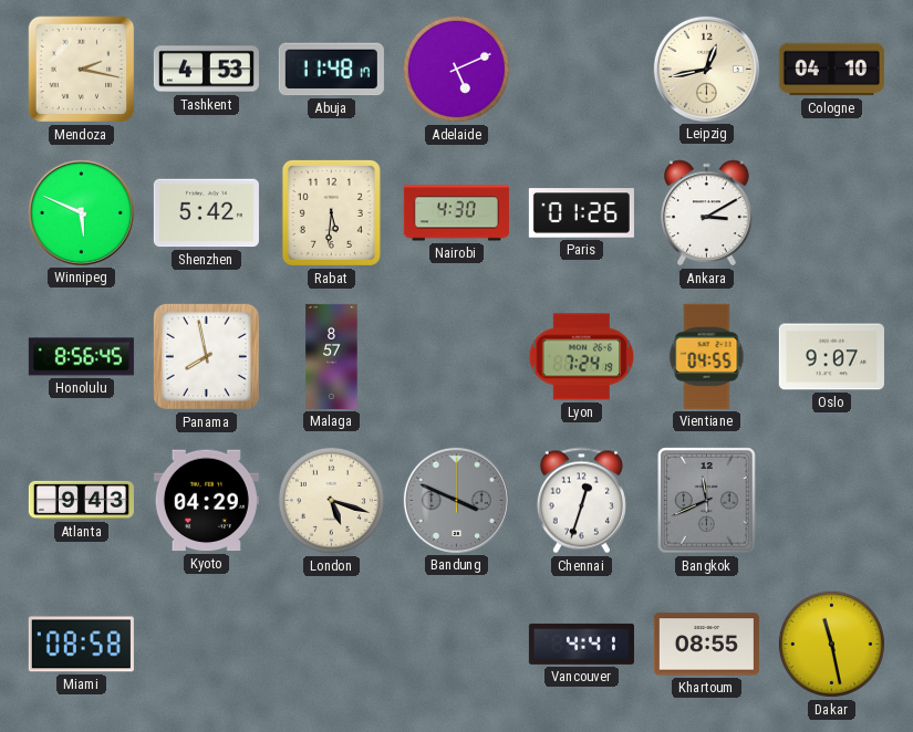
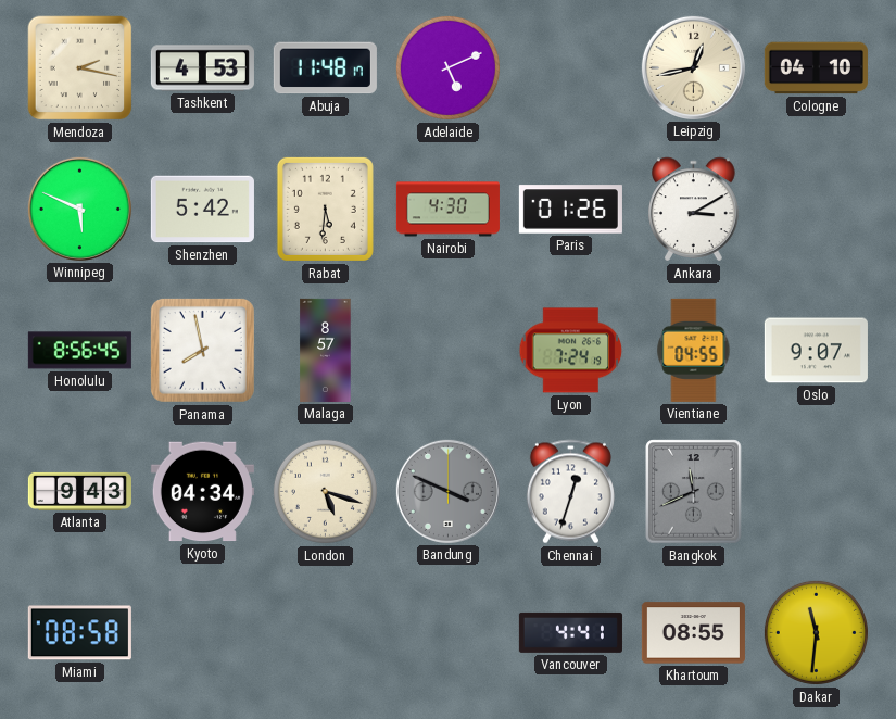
Kyoto: 04:29 -> 04:34 (202, 492)
Dakar: 11:28 -> 11:31 (816, 632)
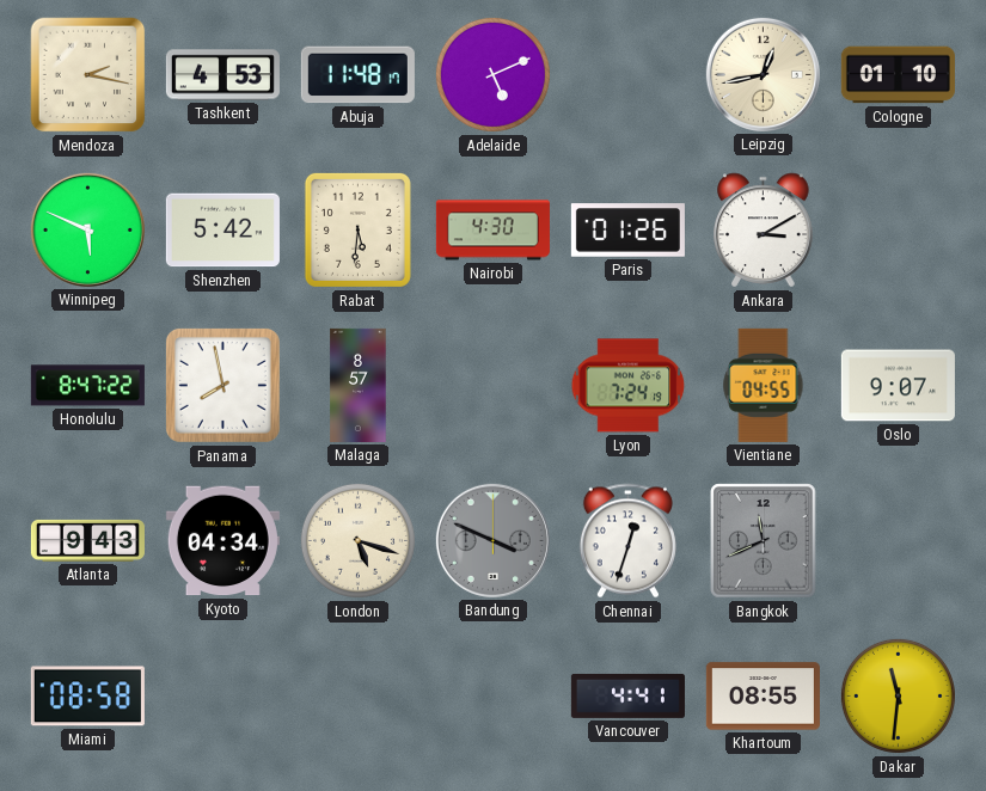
Cologne: 04:10 -> 01:10 (898, 75)
Honolulu: 8:56 -> 8:47 (87, 386)
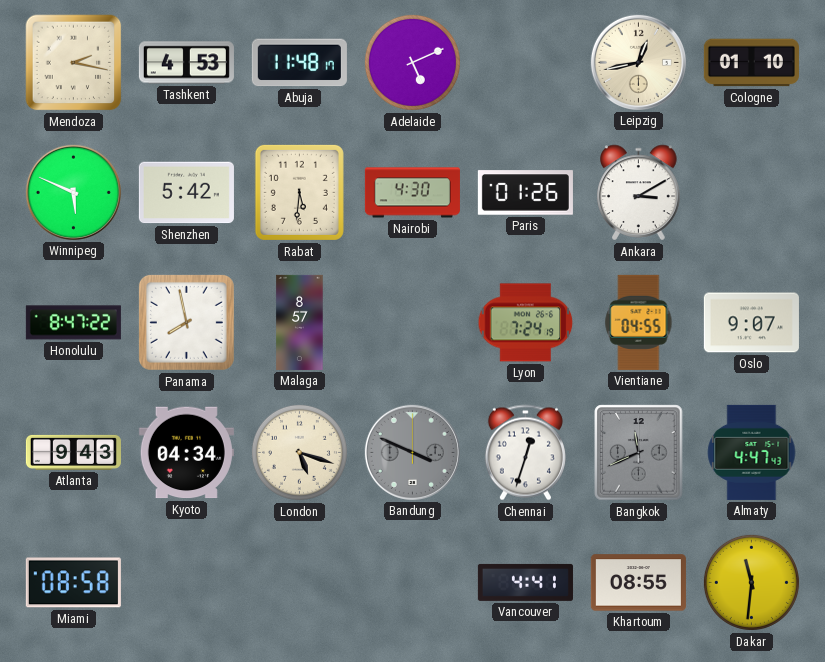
Almaty: none -> 4:47 (752, 452)
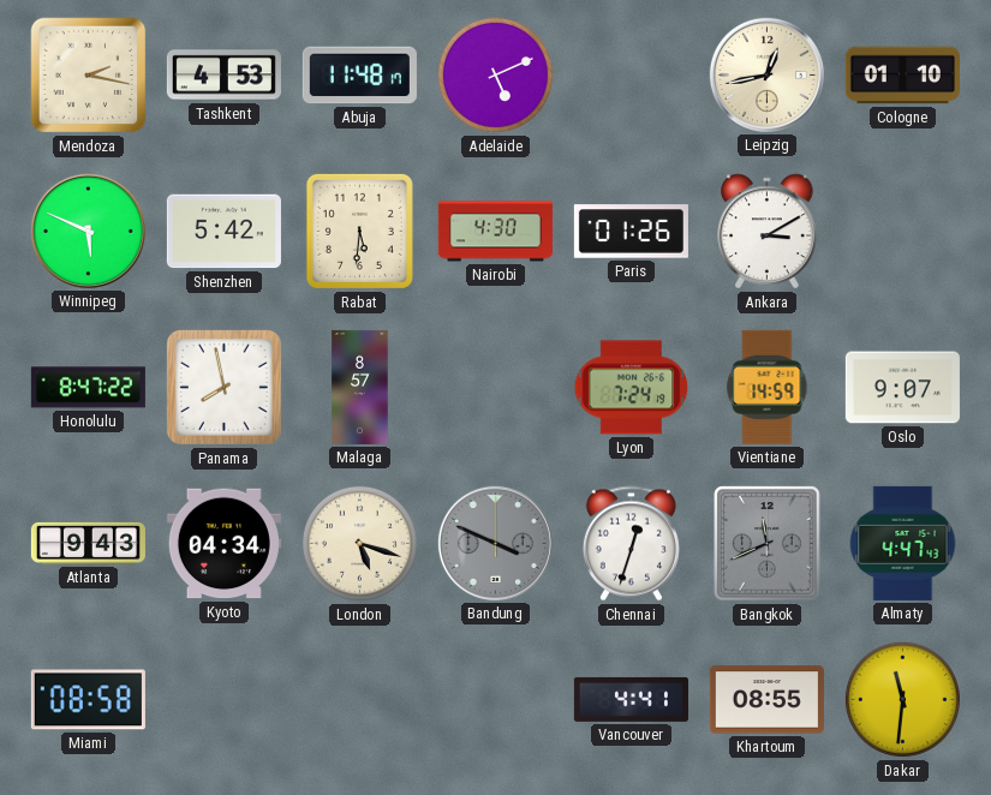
Vientiane: 04:55 -> 14:59 (768, 387)
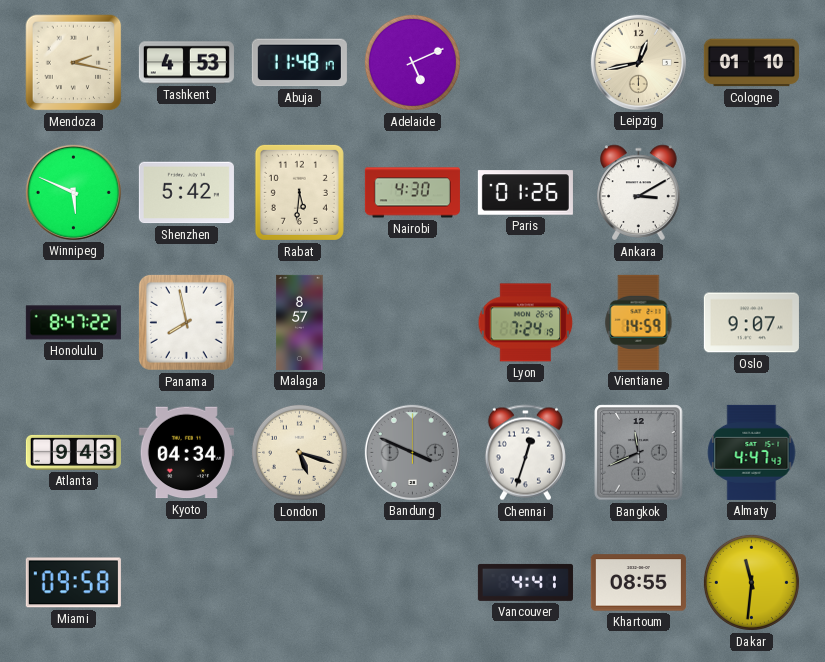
Miami: 08:58 -> 09:58 (73, 583)
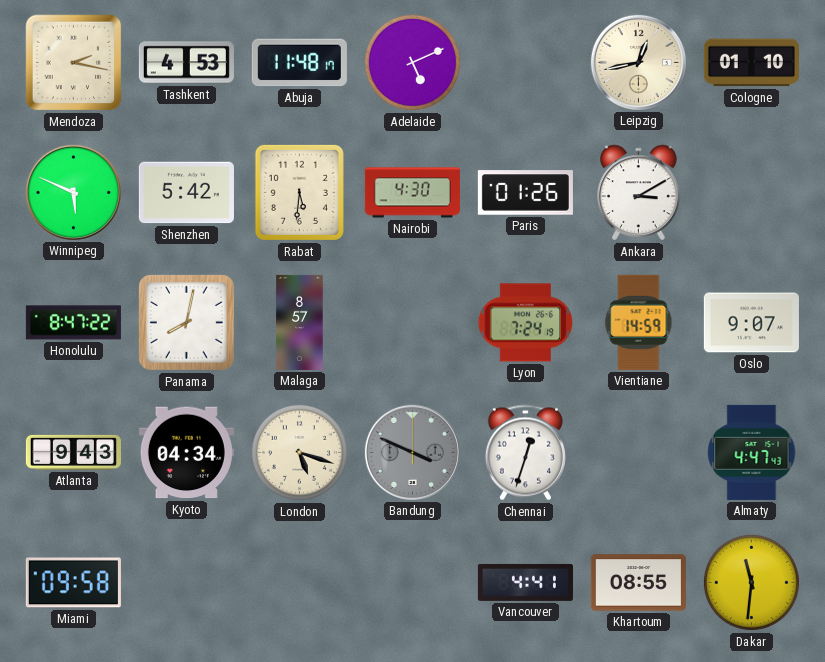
Panama: 7:58 -> 8:02 (186, 322)
Bangkok: 11:41 -> none (639, 453)
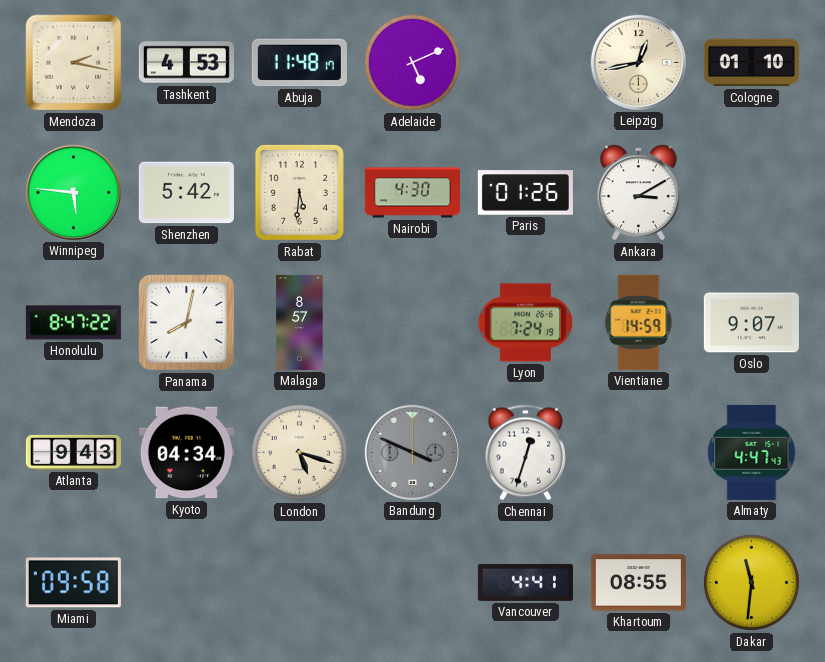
Winnipeg: 5:49 -> 5:46 (73, 192)
